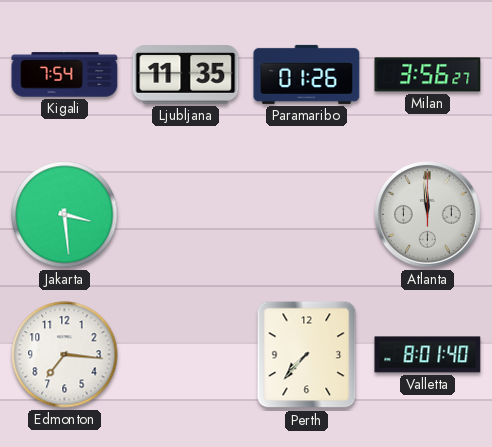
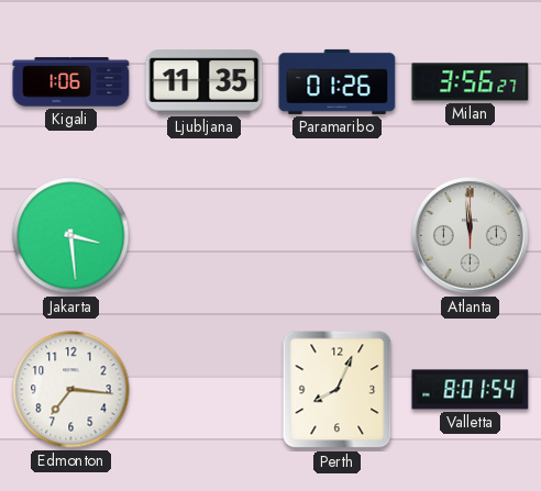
Kigali: 7:54 -> 1:06 (71, 82)
Perth: 7:37 -> 8:04 (338, 390)
Valletta: 8:01:40 -> 8:01:54 (471, 390)
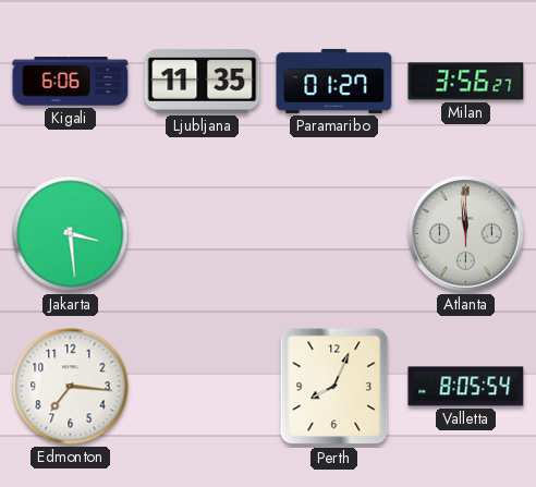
Kigali: 1:06 -> 6:06 (71, 82)
Paramaribo: 01:26 -> 01:27 (334, 81)
Valletta: 8:01 -> 8:05 (466, 387)
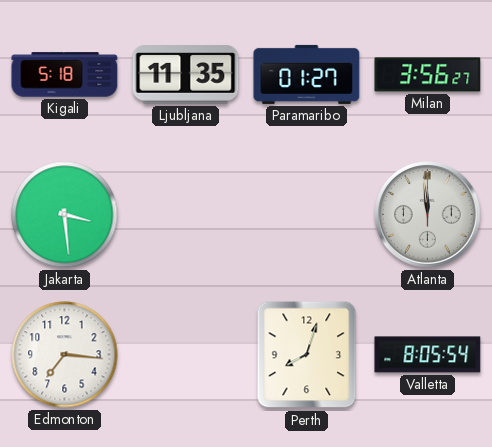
Kigali: 6:06 -> 5:18 (65, 75)
Perth: 8:04 -> 8:03 (307, 355)
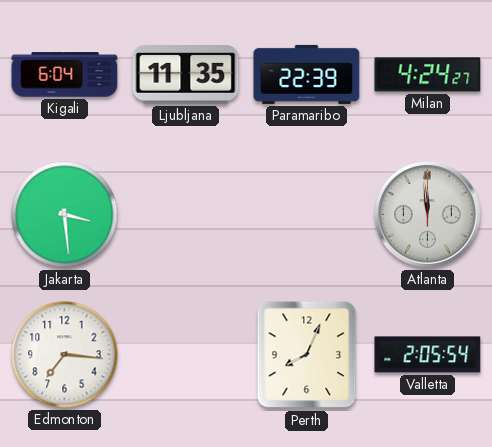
Kigali: 5:18 -> 6:04 (65, 75)
Paramaribo: 01:27 -> 22:39 (307, 74)
Milan: 3:56 -> 4:24 (428, 75)
Perth: 8:03 -> 8:04 (307, 355)
Valletta: 8:05 -> 2:05 (428, 355)
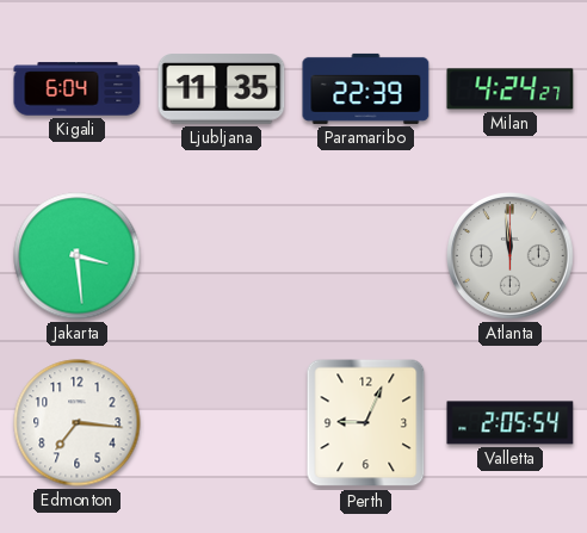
Perth: 8:04 -> 9:04 (366, 423)
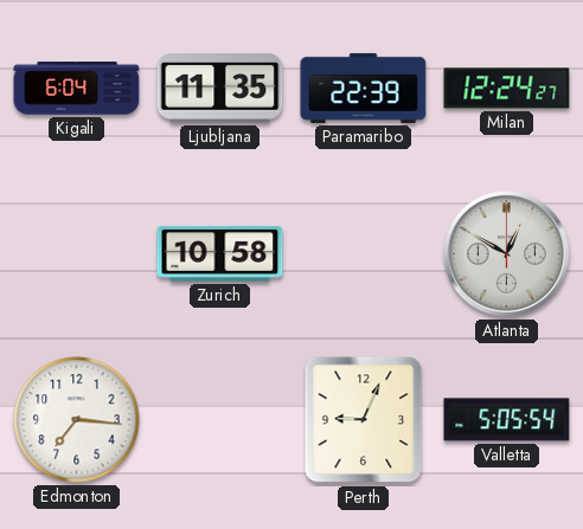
Milan: 4:24 -> 12:24 (507, 89)
Jakarta: 3:29 -> none (78, 256)
Zurich: none -> 10:58 (220, 253)
Atlanta: 11:59 -> 12:50 (507, 254)
Valletta: 2:05 -> 5:05 (507, 420)
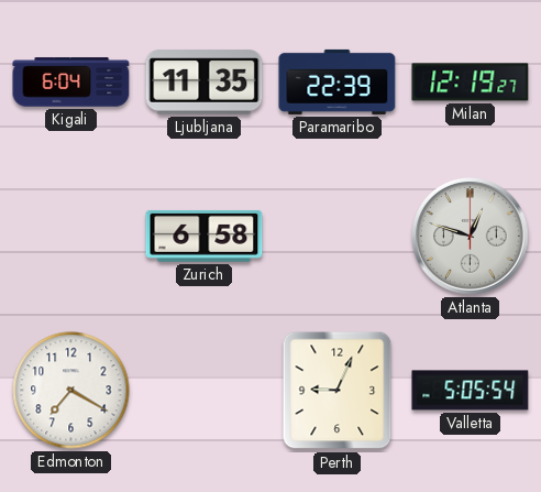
Milan: 12:24 -> 12:19 (471, 83)
Zurich: 10:58 -> 6:58 (205, 236)
Atlanta: 12:50 -> 12:48 (471, 237)
Edmonton: 7:16 -> 7:20 (71, 391)
